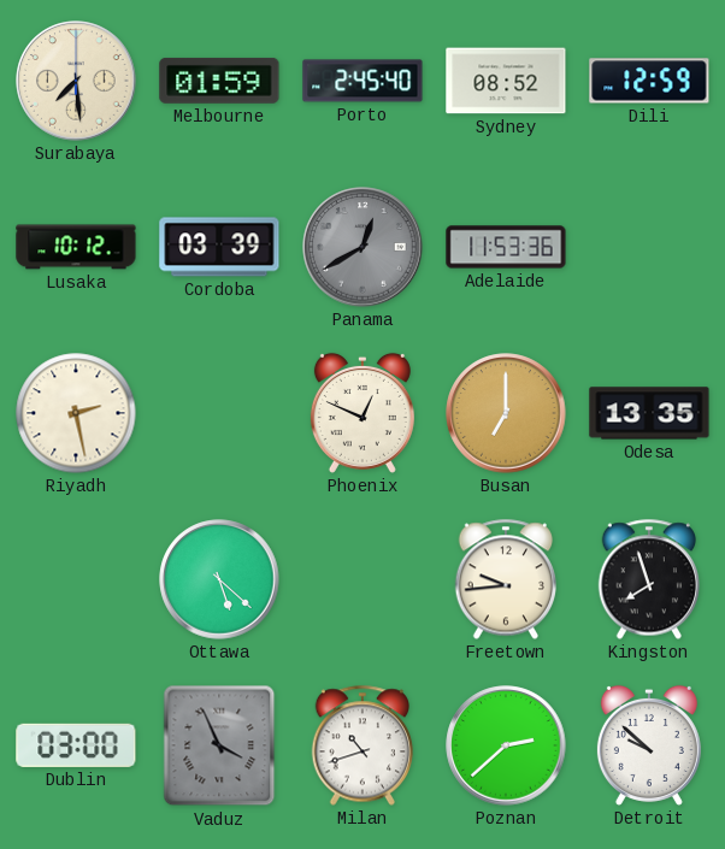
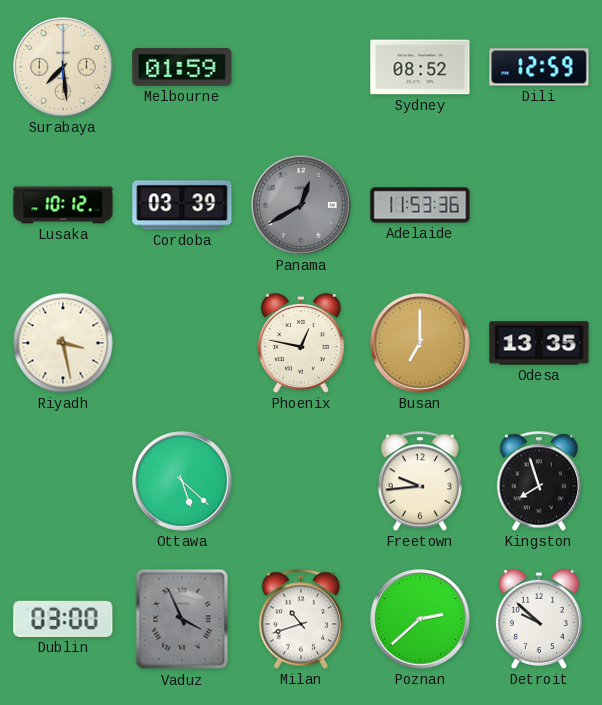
Porto: 2:45 -> none (362, 81)
Riyadh: 2:28 -> 3:28 (63, 343)
Phoenix: 12:49 -> 12:47 (301, 343)
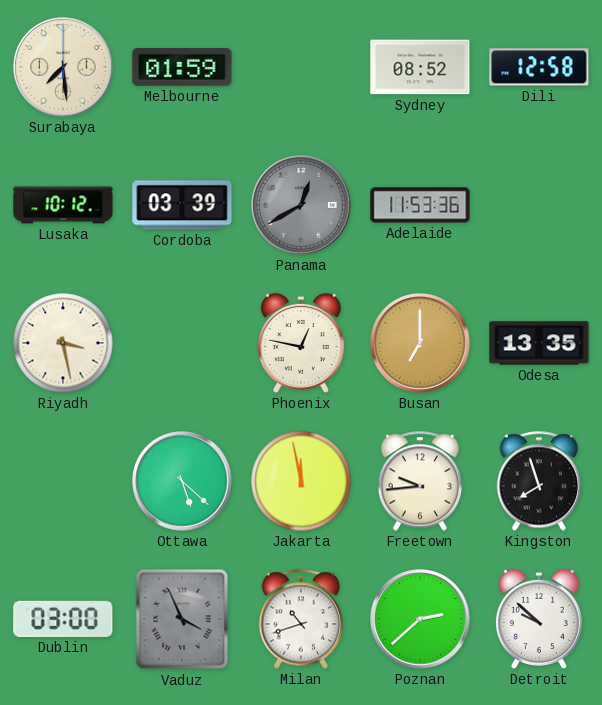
Dili: 12:59 -> 12:58 (539, 67)
Jakarta: none -> 11:58 (301, 481)
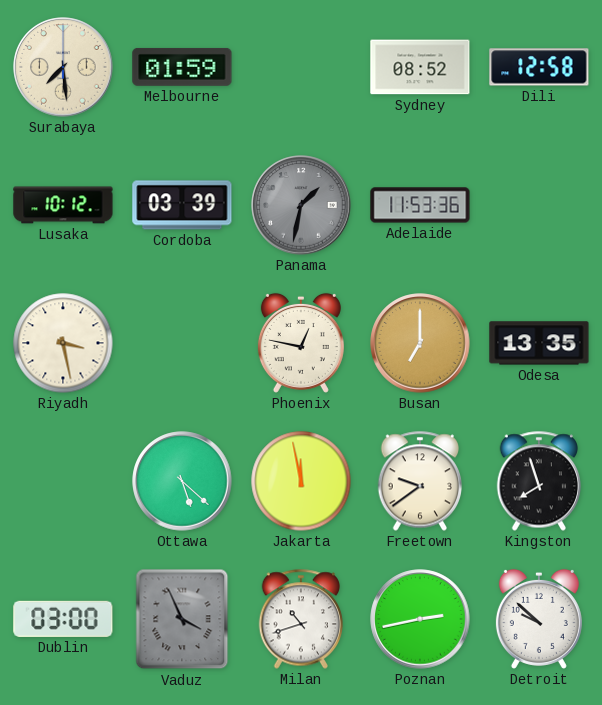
Panama: 12:40 -> 1:32 (301, 205)
Freetown: 9:44 -> 9:39 (420, 481)
Poznan: 2:38 -> 2:43 (420, 619)
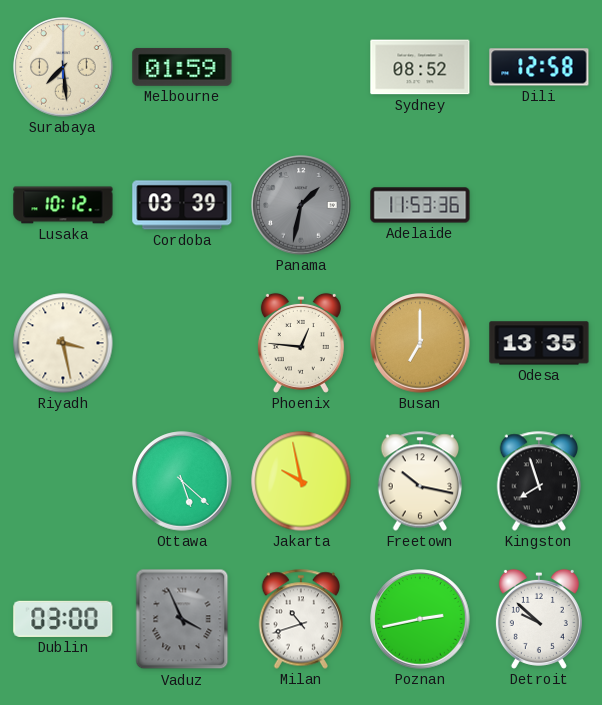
Phoenix: 12:47 -> 12:46 (301, 343)
Jakarta: 11:58 -> 9:58 (301, 481)
Freetown: 9:39 -> 10:17 (420, 481)
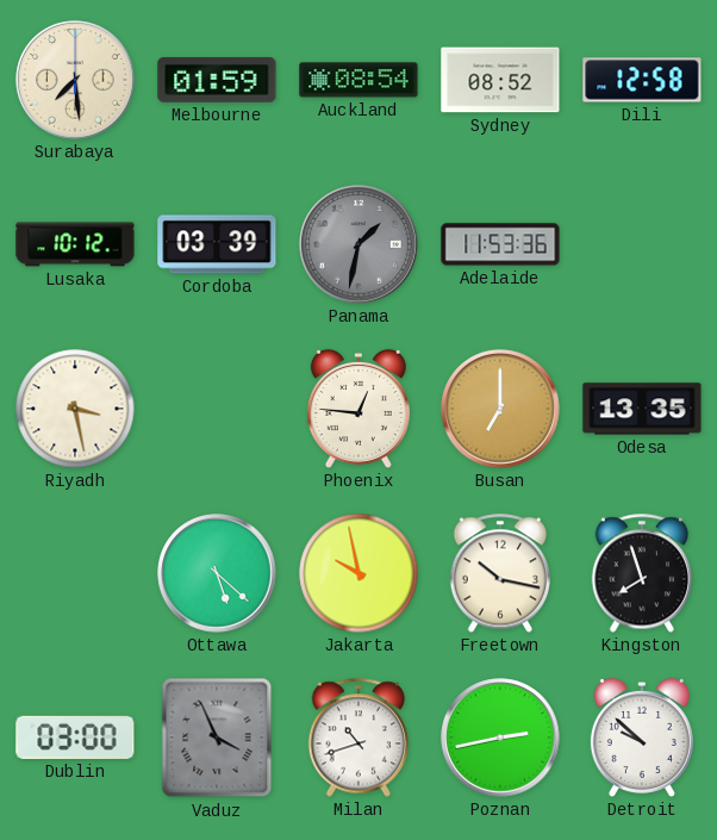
Auckland: none -> 08:54 (358, 80)
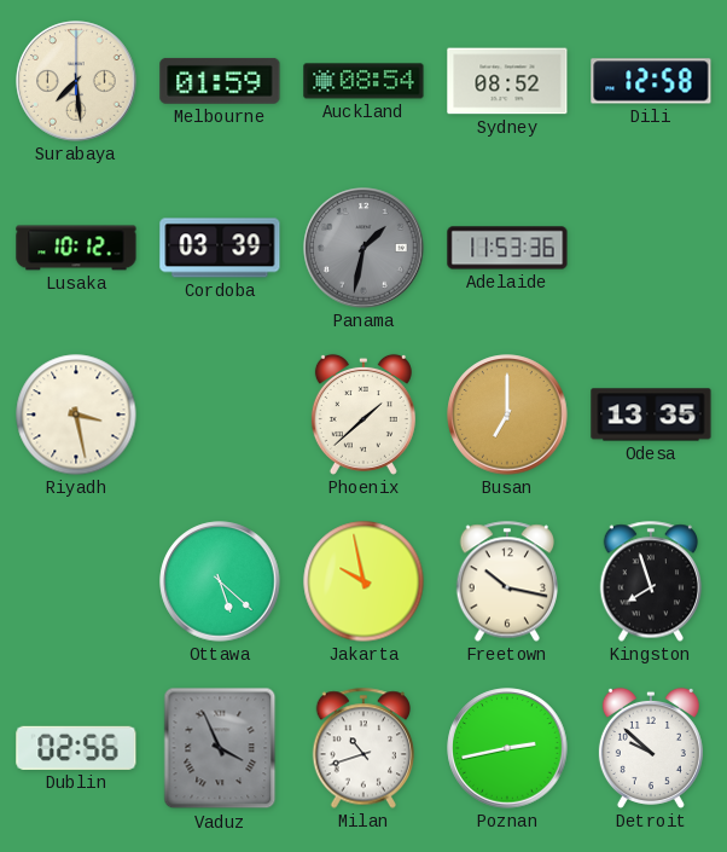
Phoenix: 12:46 -> 1:38 (363, 415)
Dublin: 03:00 -> 02:56 (76, 748)
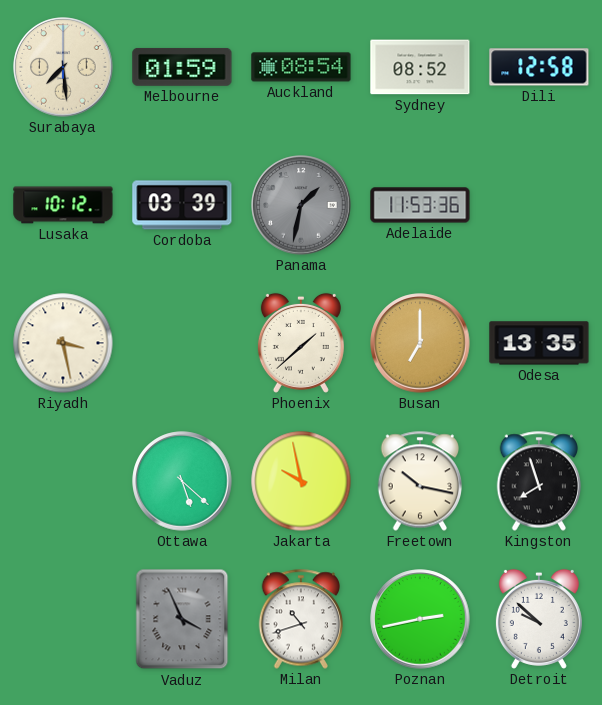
Dublin: 02:56 -> none (76, 748)
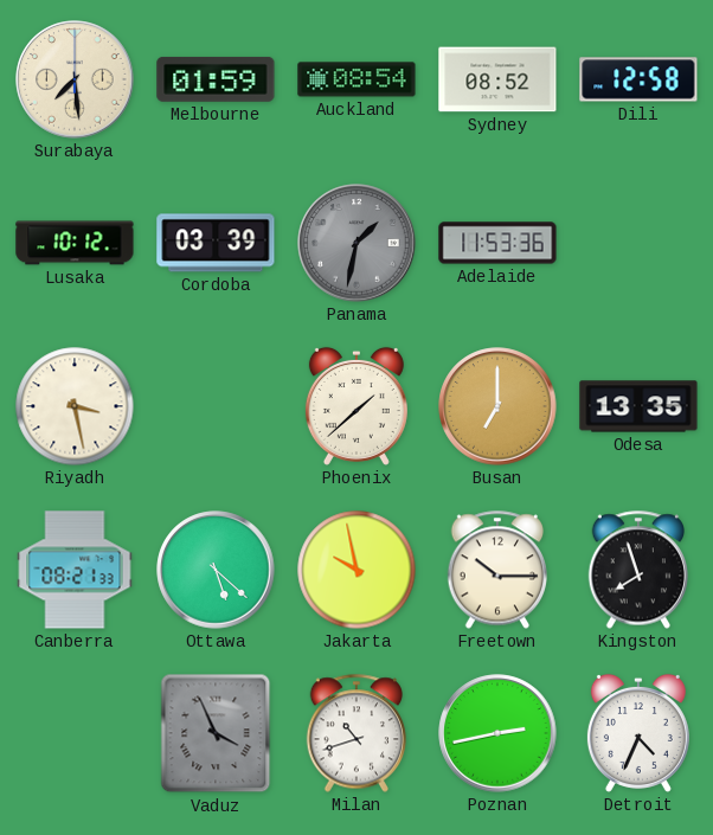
Canberra: none -> 08:21 (75, 570)
Freetown: 10:17 -> 10:15 (497, 570)
Detroit: 9:52 -> 4:34 (638, 733)
